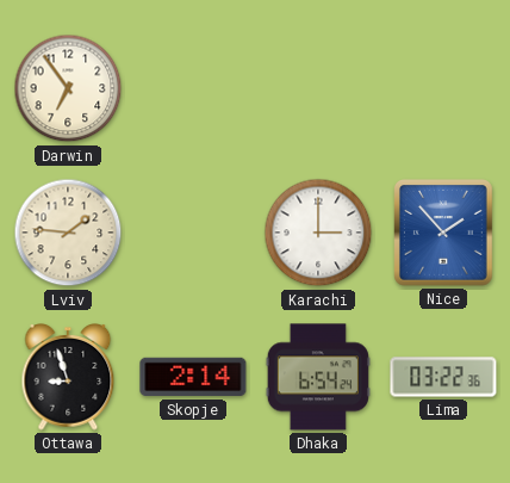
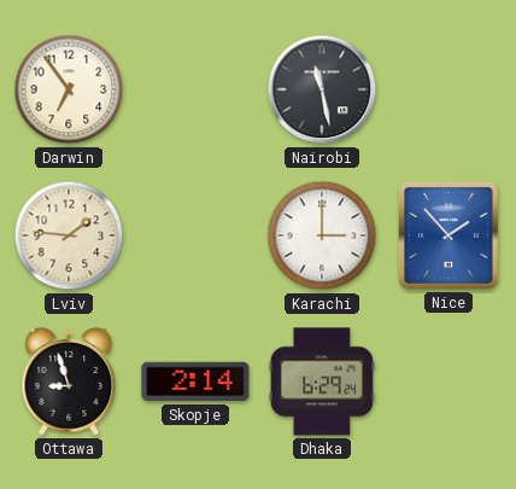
Nairobi: none -> 11:28 (322, 89)
Dhaka: 6:54 -> 6:29 (322, 382)
Lima: 03:22 -> none (443, 377)
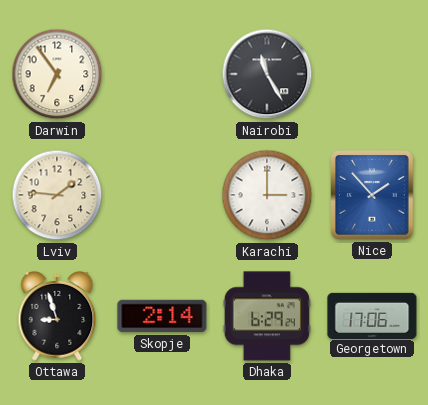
Nairobi: 11:28 -> 11:25 (267, 74)
Georgetown: none -> 17:06 (372, 315)
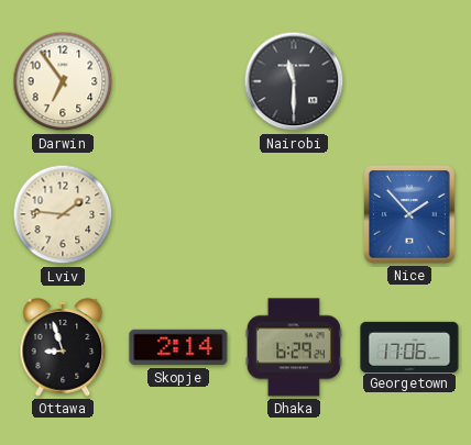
Nairobi: 11:25 -> 11:30 (294, 81)
Karachi: 3:00 -> none (267, 195)
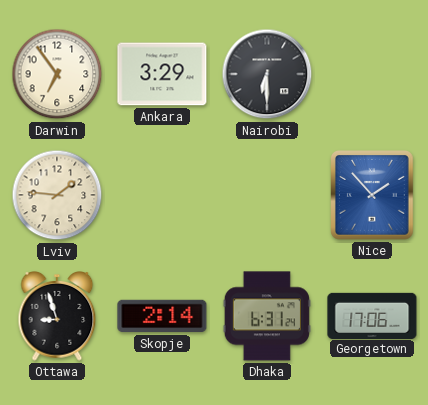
Ankara: none -> 3:29 (162, 74)
Nairobi: 11:30 -> 6:30 (267, 74)
Dhaka: 6:29 -> 6:31 (267, 316)
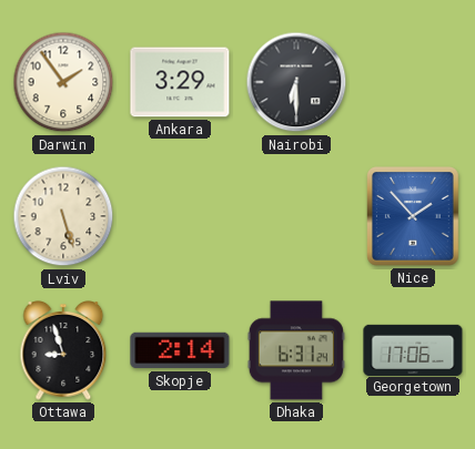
Darwin: 6:54 -> 1:54 (63, 82)
Lviv: 1:46 -> 5:27 (63, 216)
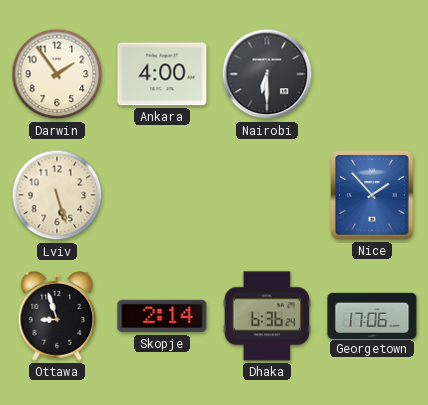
Ankara: 3:29 -> 4:00 (162, 74)
Dhaka: 6:31 -> 6:36 (267, 316)
